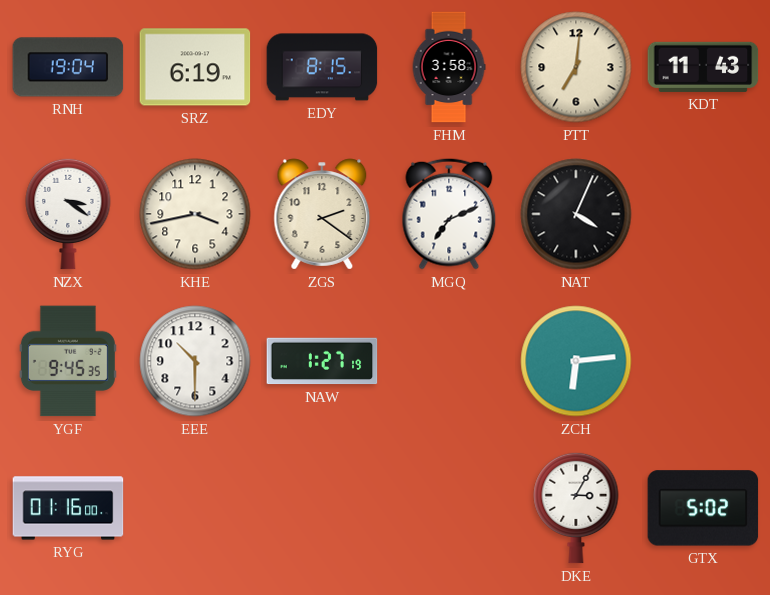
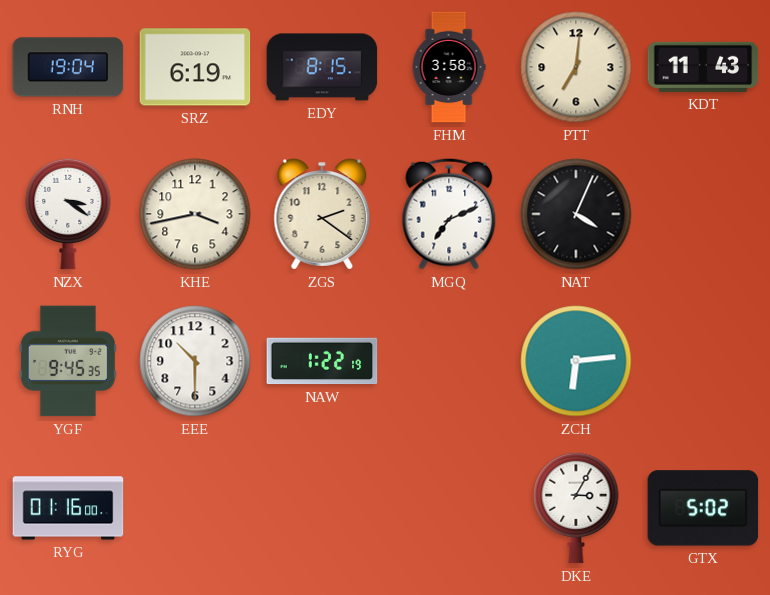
NAW: 1:27 -> 1:22 (322, 361)
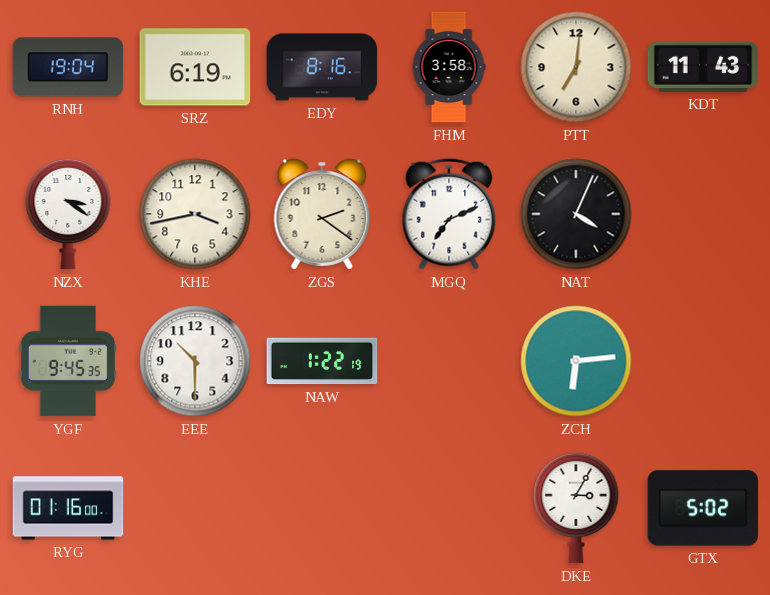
EDY: 8:15 -> 8:16 (322, 67)
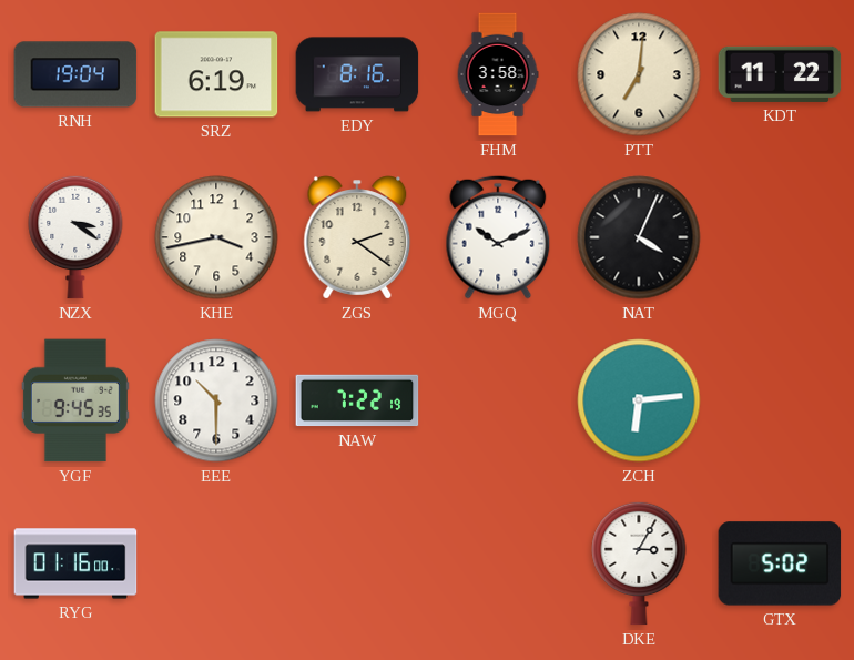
KDT: 11:43 -> 11:22 (780, 74)
MGQ: 7:11 -> 10:11 (498, 237)
NAW: 1:22 -> 7:22 (357, 400)
